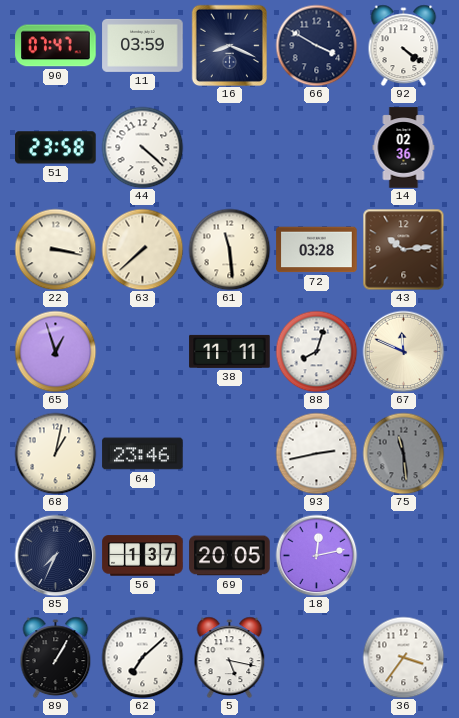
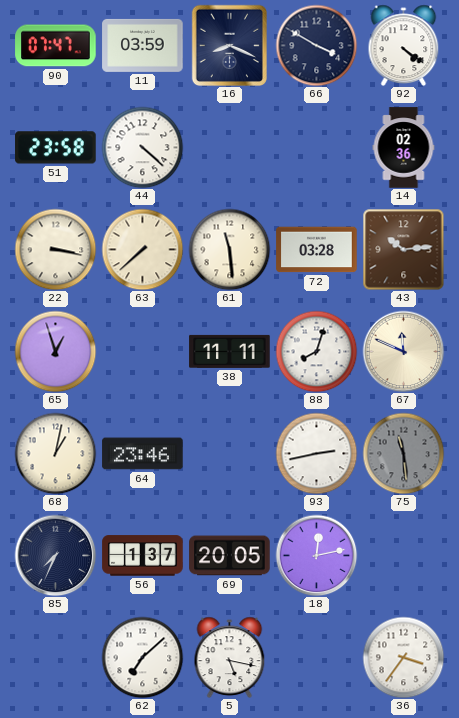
89: 1:05 -> none (56, 657)
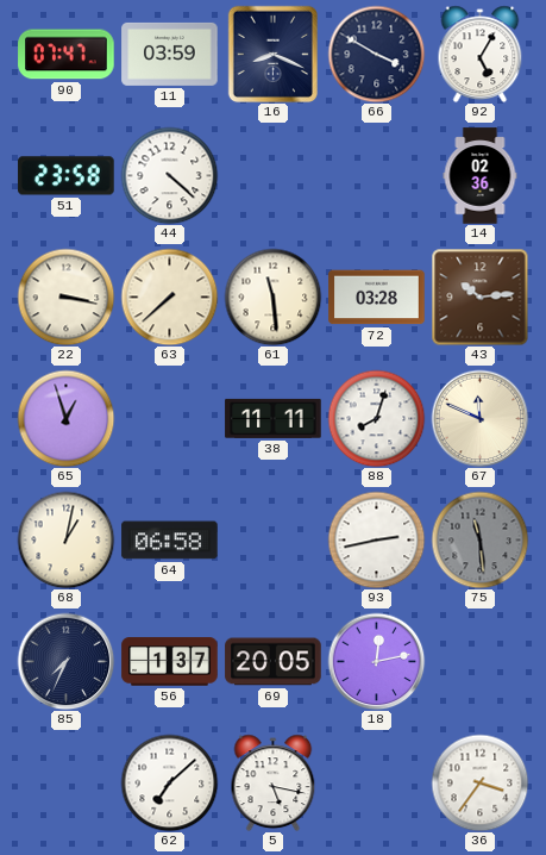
92: 4:21 -> 5:05 (481, 54)
64: 23:46 -> 06:58 (170, 541)
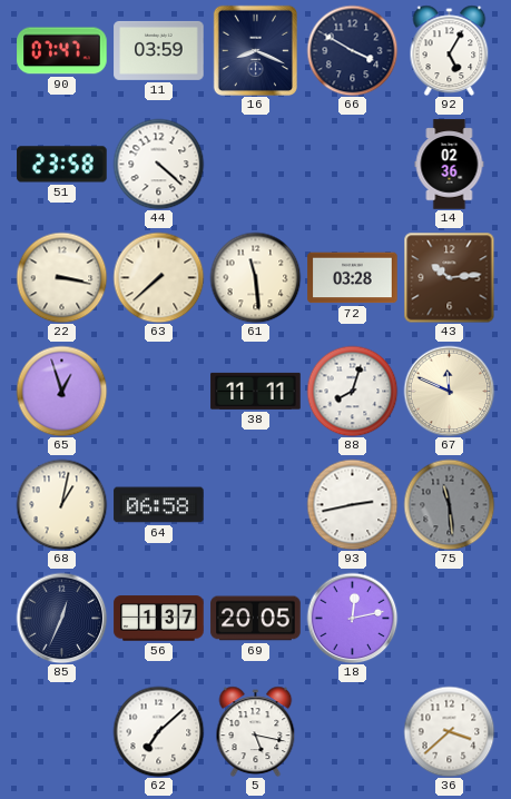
85: 7:34 -> 12:34 (61, 618)
36: 3:36 -> 3:38 (449, 731)
